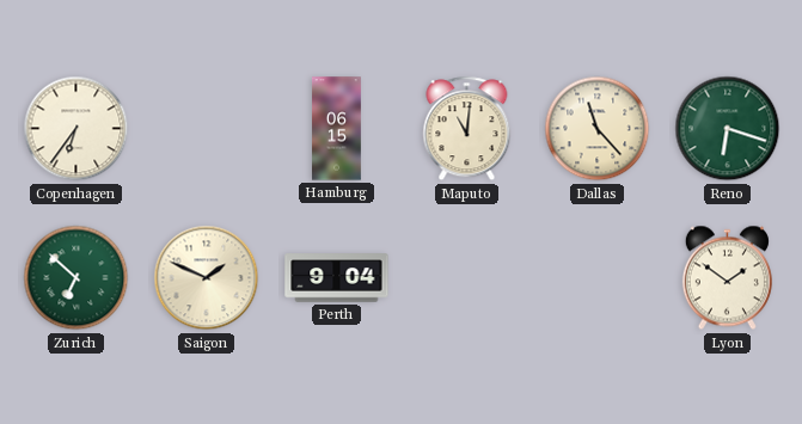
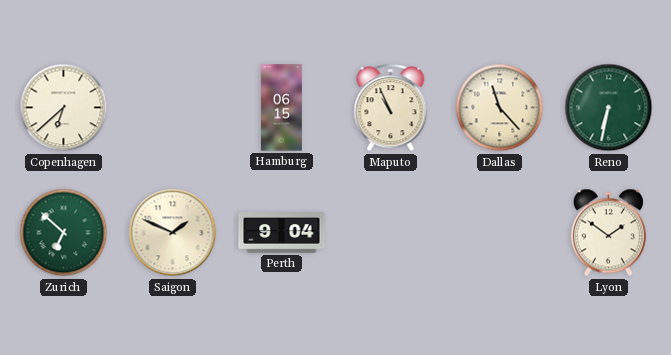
Copenhagen: 6:36 -> 6:38 (64, 108)
Maputo: 11:01 -> 10:56 (391, 108)
Reno: 6:18 -> 6:32 (609, 108)
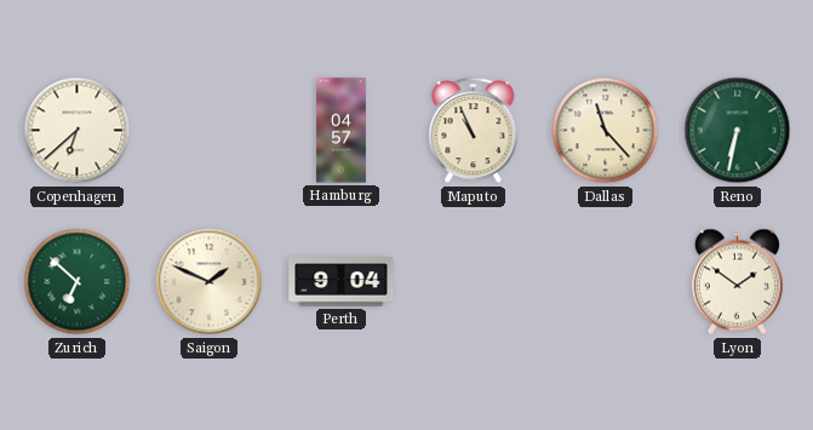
Hamburg: 06:15 -> 04:57 (342, 131)
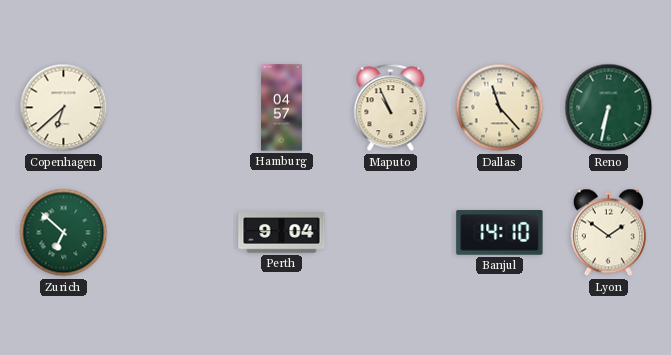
Saigon: 1:49 -> none (210, 282)
Banjul: none -> 14:10 (500, 233)
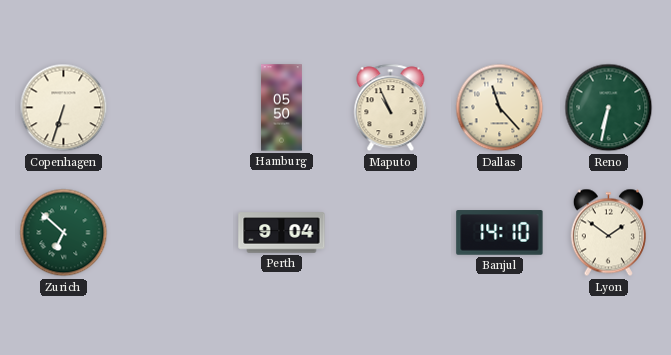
Copenhagen: 6:38 -> 6:33 (64, 108)
Hamburg: 04:57 -> 05:50 (282, 108)
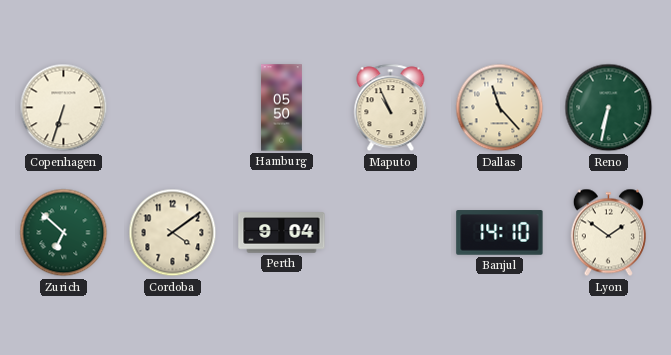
Cordoba: none -> 4:09 (173, 233)
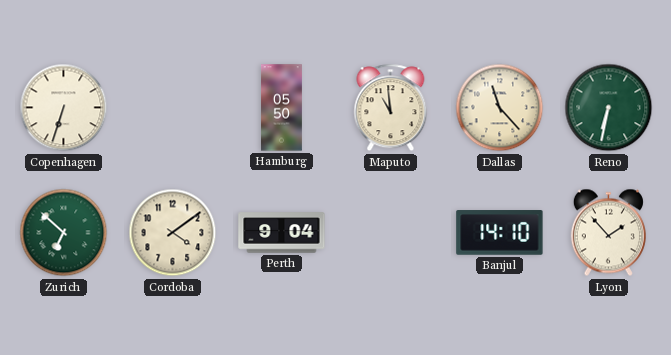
Maputo: 10:56 -> 10:59 (391, 108)
Lyon: 1:51 -> 1:53 (608, 233)
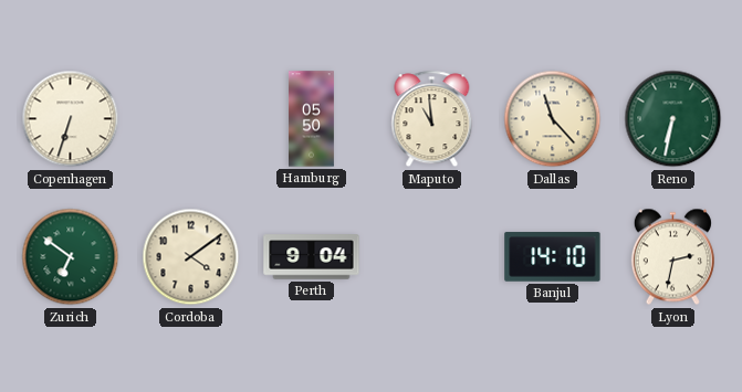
Zurich: 6:52 -> 6:51 (71, 257)
Lyon: 1:53 -> 2:32 (672, 257)
